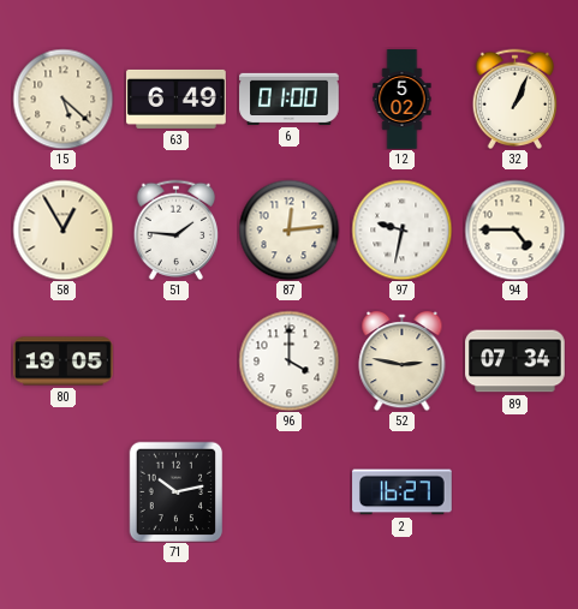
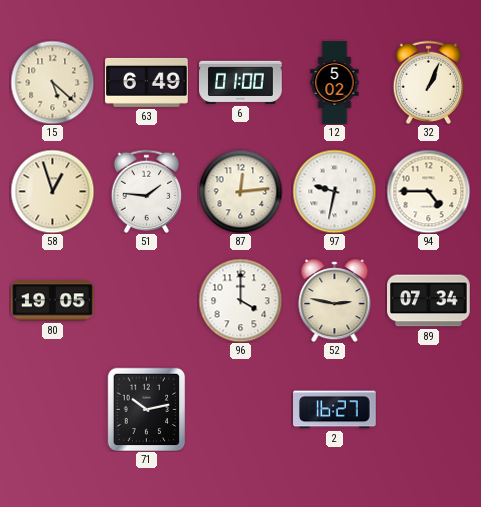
58: 12:55 -> 12:57 (52, 191)
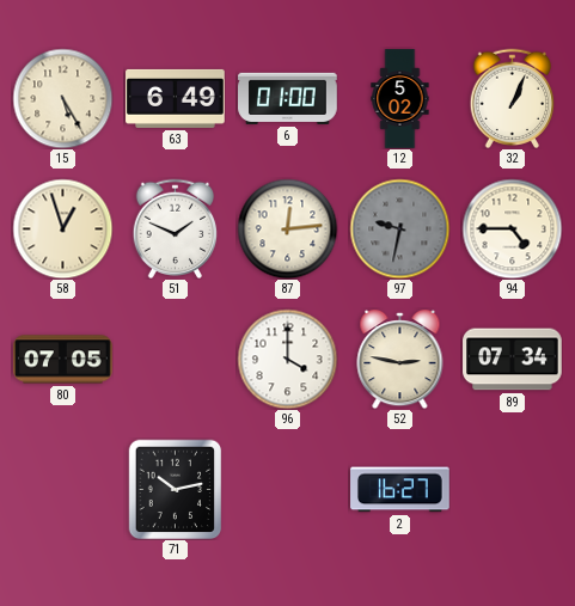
15: 5:22 -> 5:25 (62, 98)
51: 1:46 -> 1:49 (176, 228)
97 dial: white -> grey (399, 228)
80: 19:05 -> 07:05 (63, 360)
